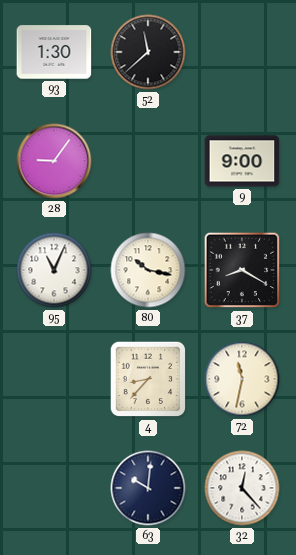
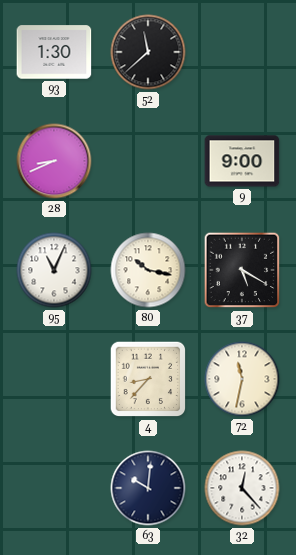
28: 9:06 -> 8:41 (54, 161)
37: 8:20 -> 5:20 (242, 270)
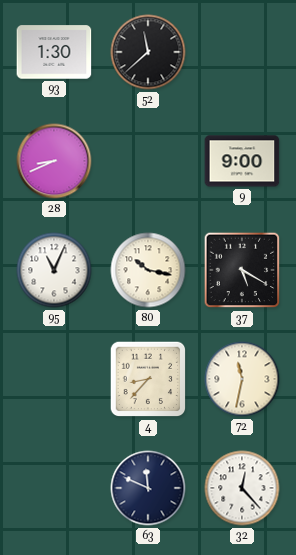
63: 10:01 -> 11:49 (148, 488)
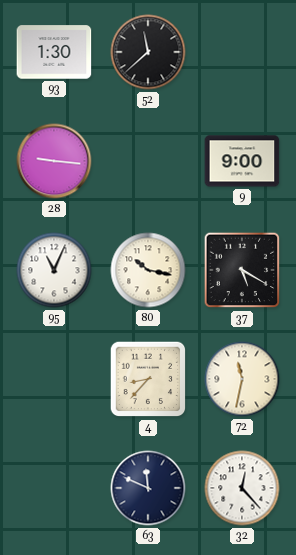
28: 8:41 -> 9:16 (54, 161)
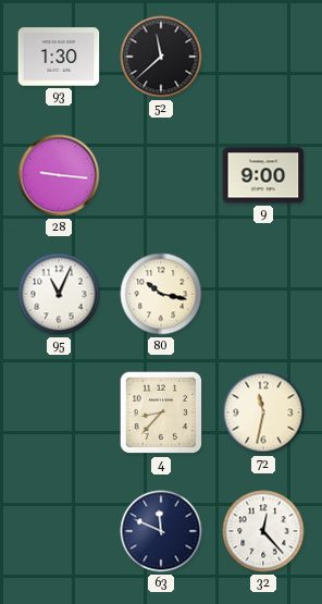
37: 5:20 -> none (242, 270)
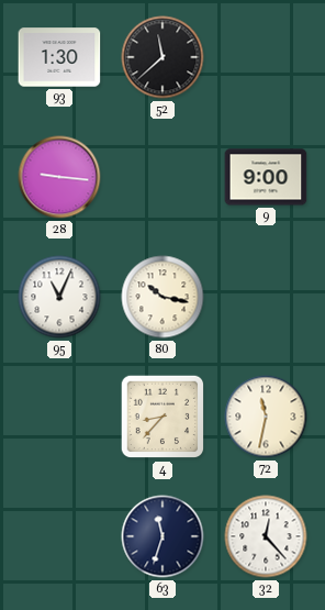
63: 11:49 -> 11:33 (162, 536)
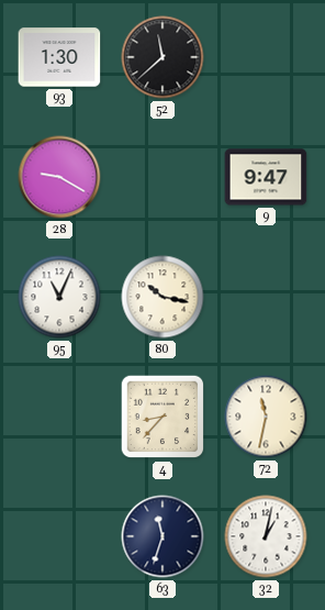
28: 9:16 -> 9:20 (59, 177)
9: 9:00 -> 9:47 (266, 177)
32: 12:23 -> 1:02 (266, 536)
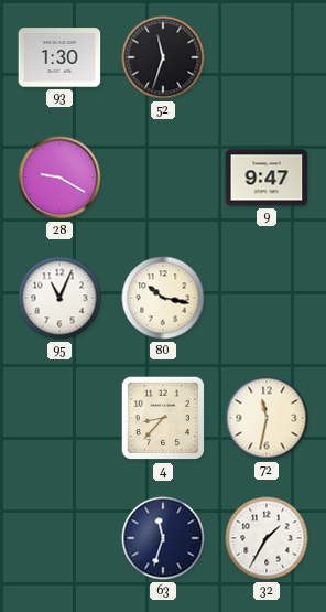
52: 11:38 -> 11:33 (163, 57)
32: 1:02 -> 1:35 (267, 538)
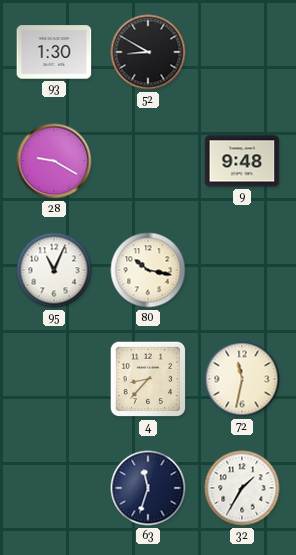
52: 11:33 -> 8:50 (148, 52)
9: 9:47 -> 9:48 (242, 161)
